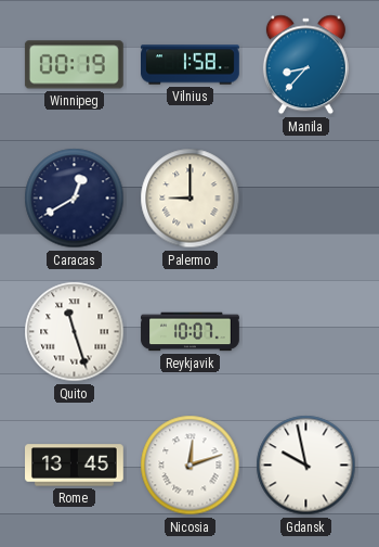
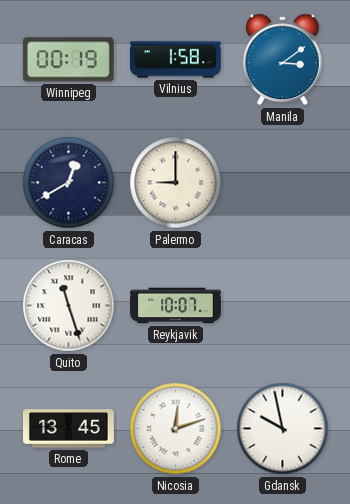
Manila: 8:37 -> 3:09 (282, 60)
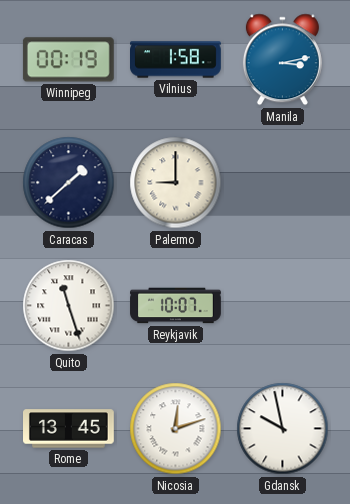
Manila: 3:09 -> 3:13 (282, 60)
Caracas: 12:40 -> 1:38 (69, 183)
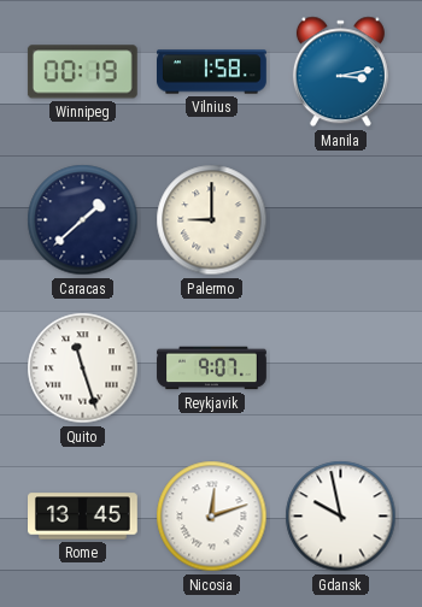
Reykjavik: 10:07 -> 9:07 (212, 369)
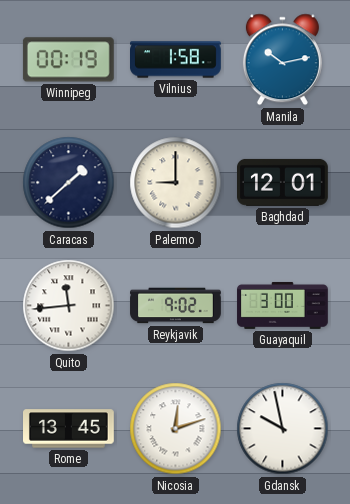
Manila: 3:13 -> 10:13 (282, 60)
Baghdad: none -> 12:01 (283, 182)
Quito: 11:27 -> 11:44 (69, 306)
Reykjavik: 9:07 -> 9:02 (176, 306)
Guayaquil: none -> 3:00 (283, 305)
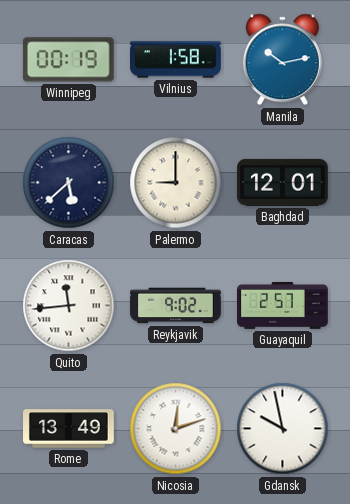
Caracas: 1:38 -> 5:38 (69, 183)
Guayaquil: 3:00 -> 2:57 (283, 305)
Rome: 13:45 -> 13:49 (69, 429)
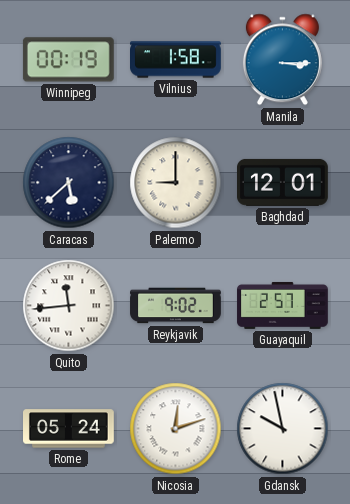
Manila: 10:13 -> 3:15 (282, 60)
Rome: 13:49 -> 05:24 (69, 429)
